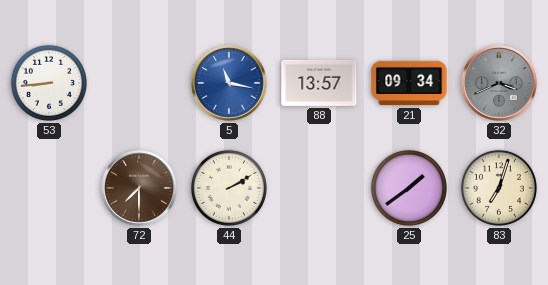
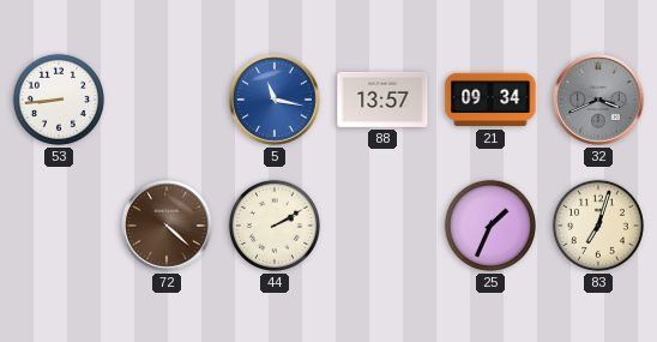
72: 7:30 -> 4:22 (167, 226)
25: 1:39 -> 1:34 (490, 226)
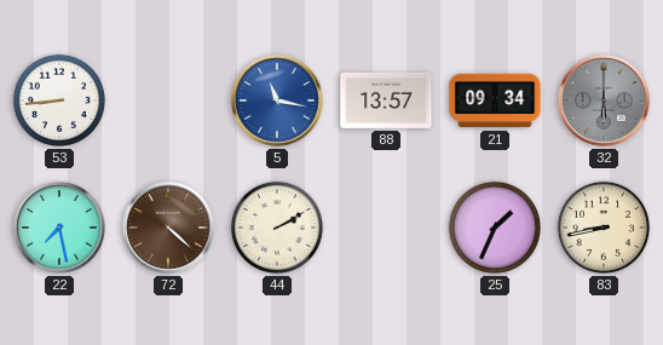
32: 3:41 -> 6:00 (604, 100)
22: none -> 7:28 (59, 228)
83: 7:03 -> 8:43 (604, 228)
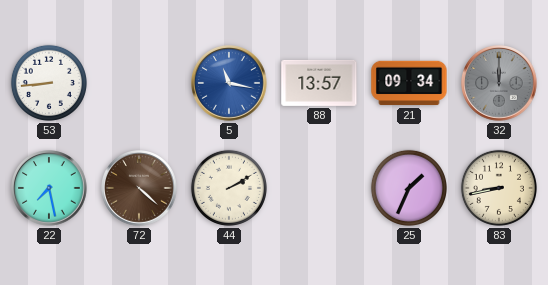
32: 6:00 -> 12:00 (499, 83)
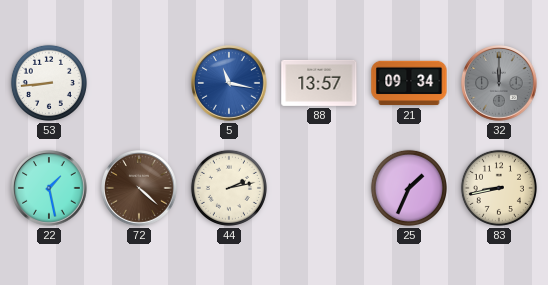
22: 7:28 -> 1:28 (49, 188)
44: 2:10 -> 2:13 (229, 188)
